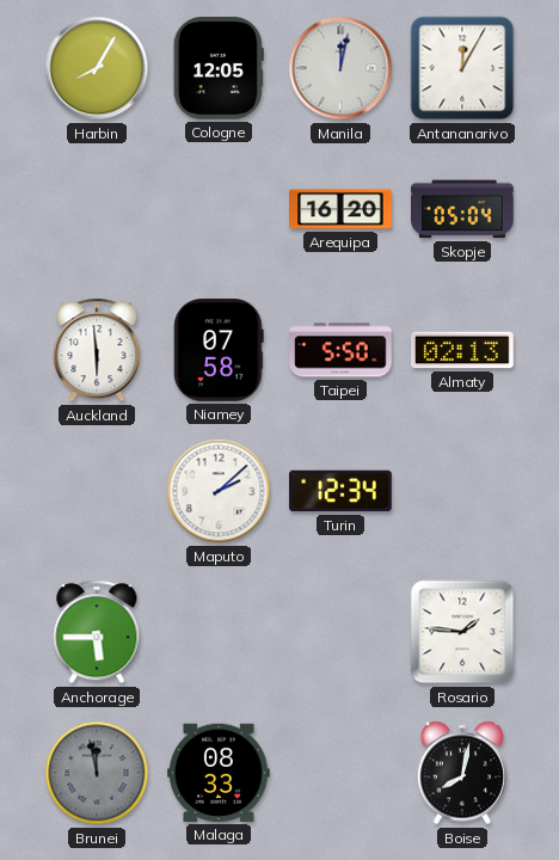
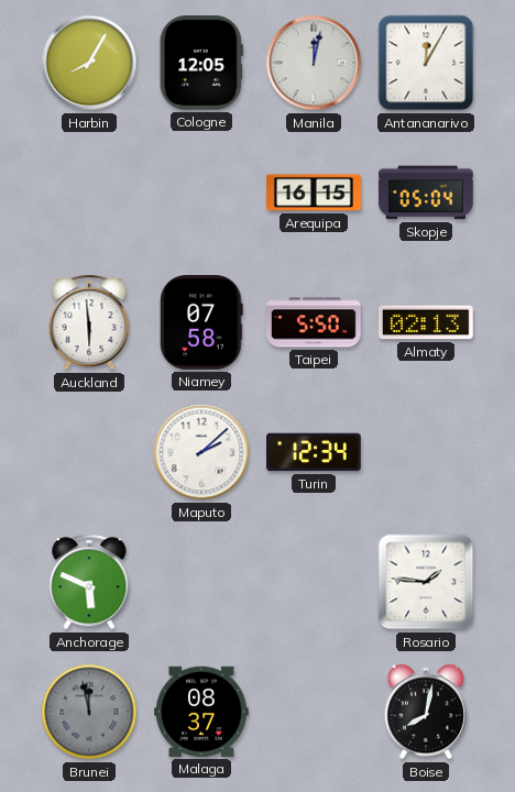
Arequipa: 16:20 -> 16:15 (314, 193)
Anchorage: 5:45 -> 5:49 (89, 582)
Malaga: 08:33 -> 08:37 (202, 712)
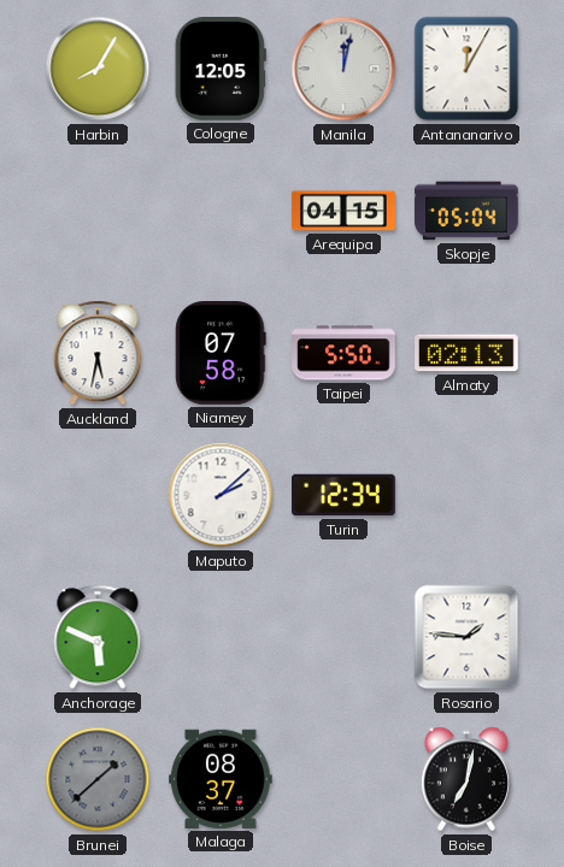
Arequipa: 16:15 -> 04:15 (343, 211)
Auckland: 5:59 -> 5:32 (98, 353)
Brunei: 11:58 -> 1:38 (98, 779)
Boise: 8:02 -> 7:02 (465, 779)
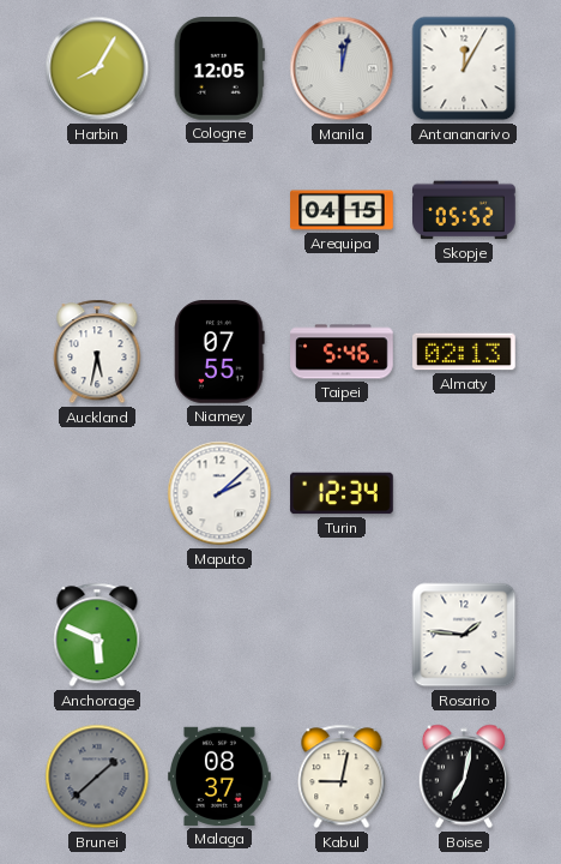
Skopje: 05:04 -> 05:52 (465, 210)
Niamey: 07:58 -> 07:55 (219, 352)
Taipei: 5:50 -> 5:46 (342, 352)
Kabul: none -> 9:02 (342, 776)
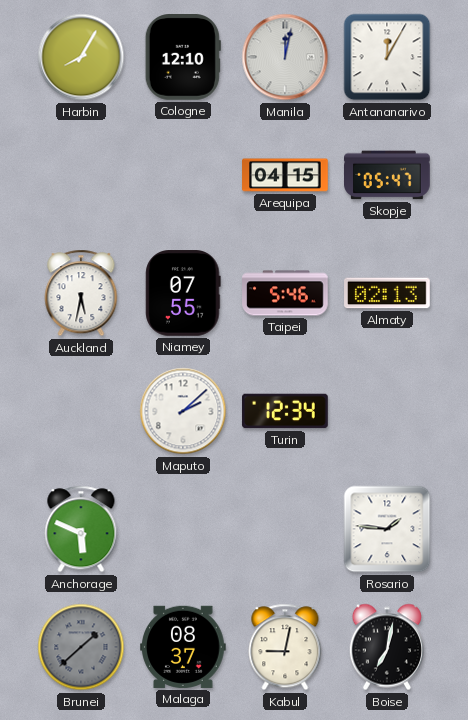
Cologne: 12:05 -> 12:10 (183, 58)
Skopje: 05:52 -> 05:47 (388, 175)
